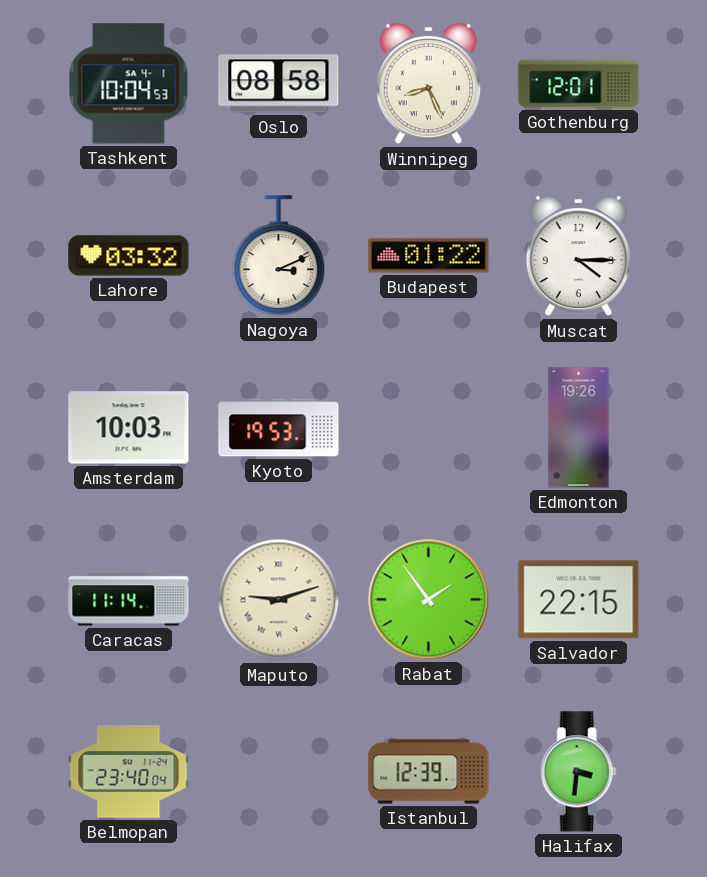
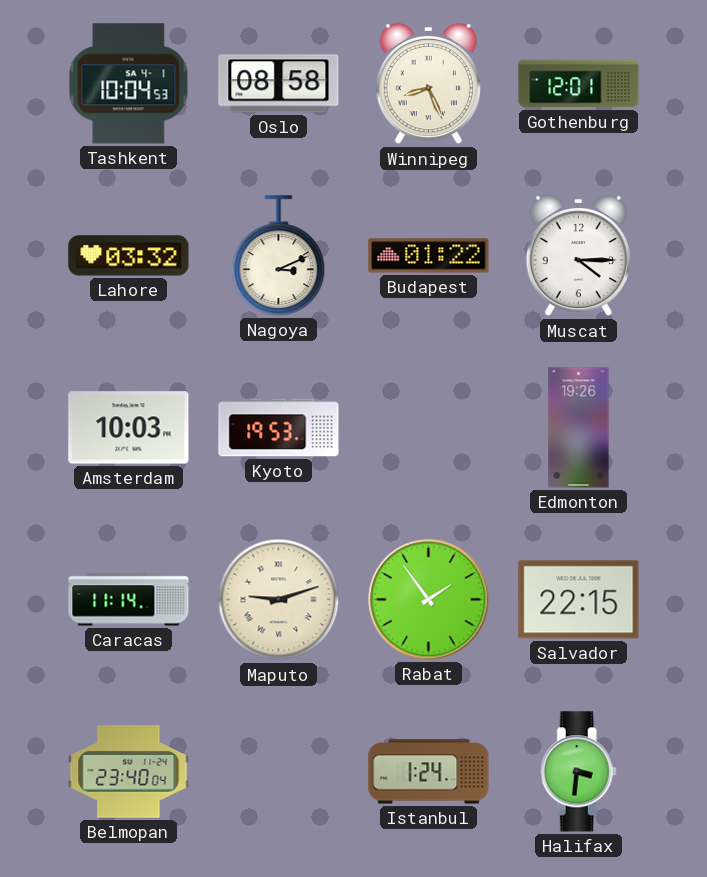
Istanbul: 12:39 -> 1:24 (429, 772)
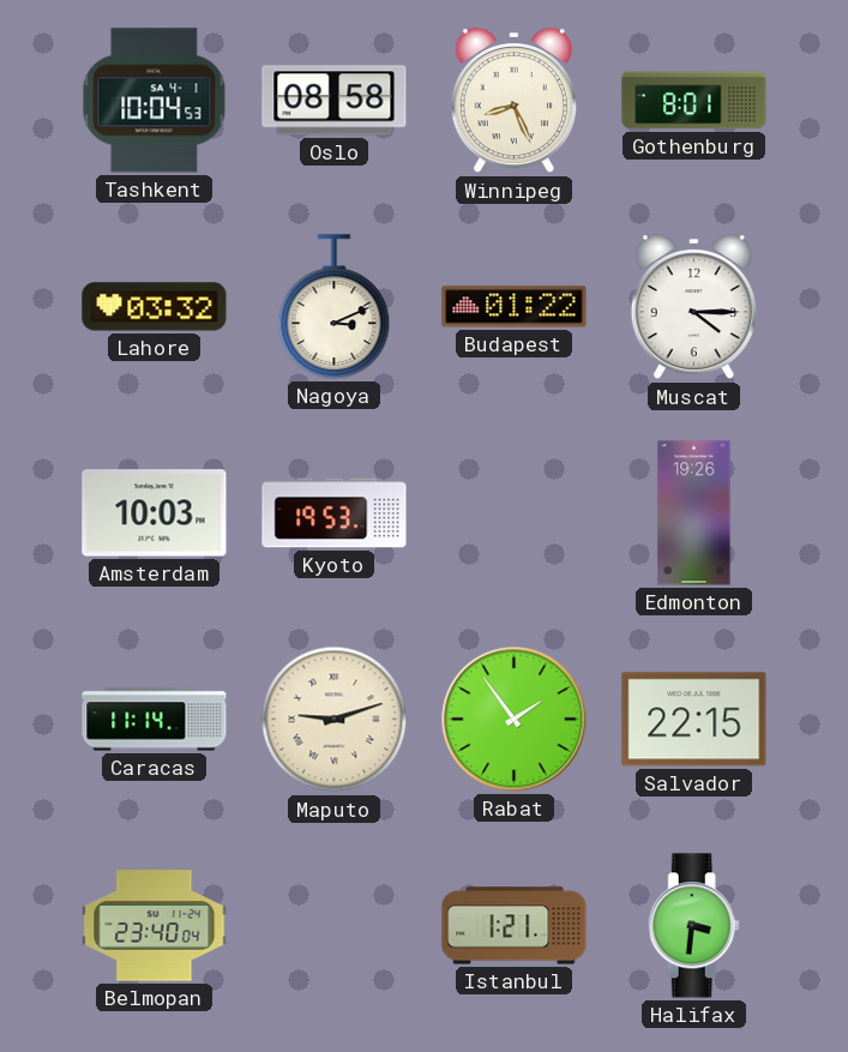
Gothenburg: 12:01 -> 8:01 (694, 101)
Istanbul: 1:24 -> 1:21 (515, 926)
